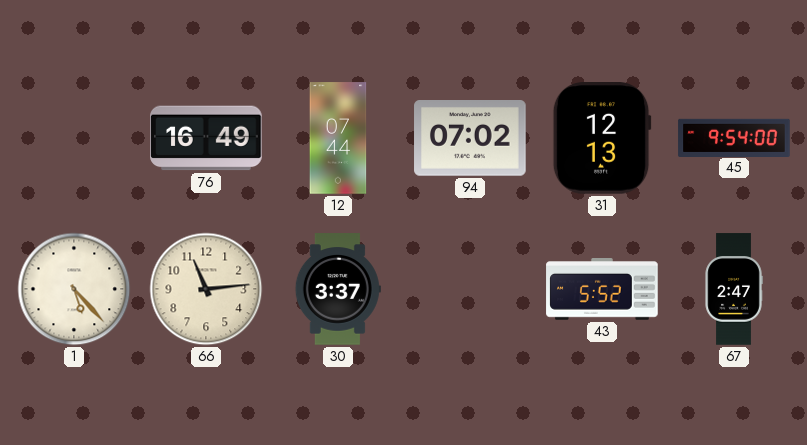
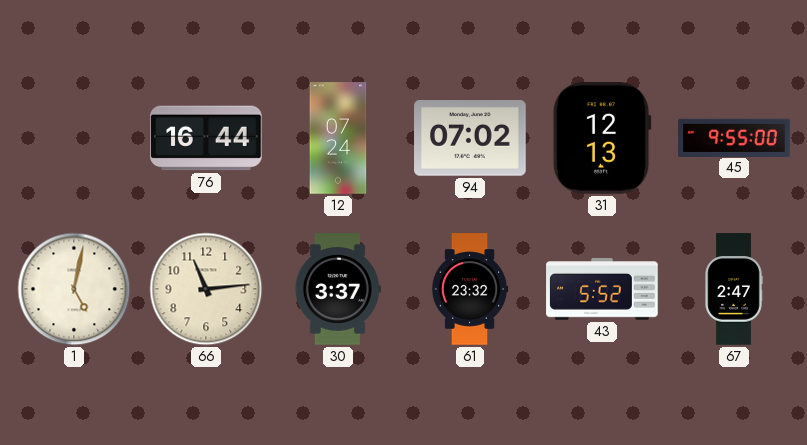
76: 16:49 -> 16:44 (206, 138)
12: 07:44 -> 07:24 (338, 138)
45: 9:54 -> 9:55 (734, 137)
1: 5:23 -> 5:02 (74, 289)
61: none -> 23:32 (470, 289)
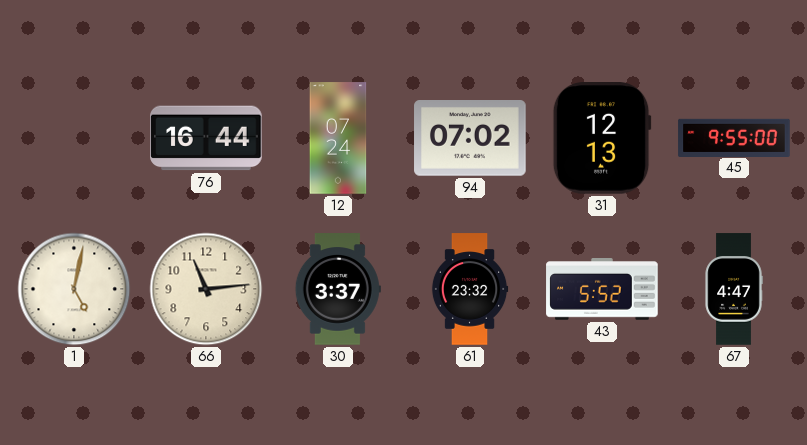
67: 2:47 -> 4:47 (734, 289)
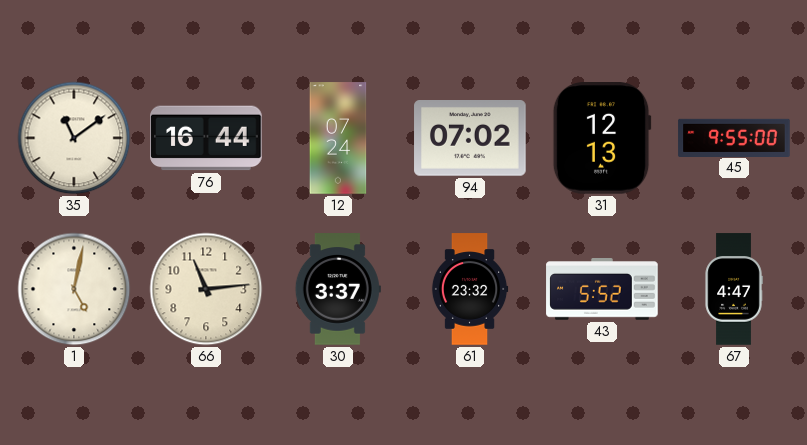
35: none -> 11:09 (74, 138)
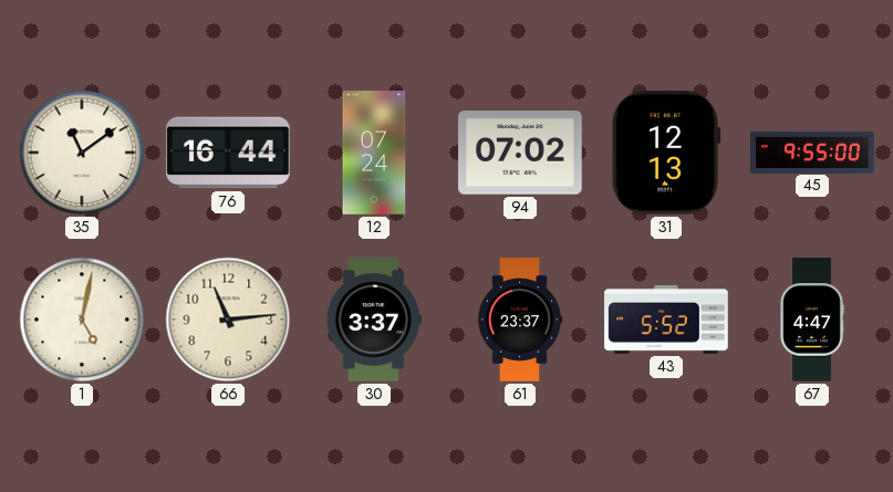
61: 23:32 -> 23:37 (520, 320)
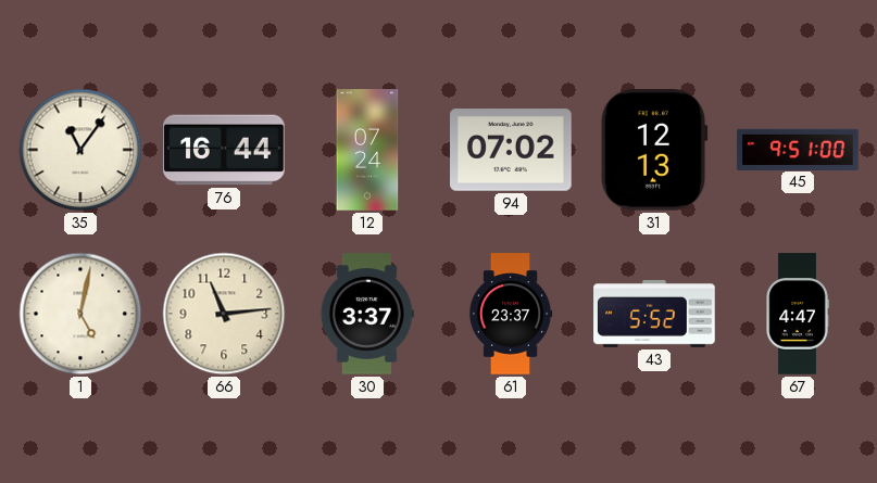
35: 11:09 -> 11:06 (80, 150)
45: 9:55 -> 9:51 (798, 149)
